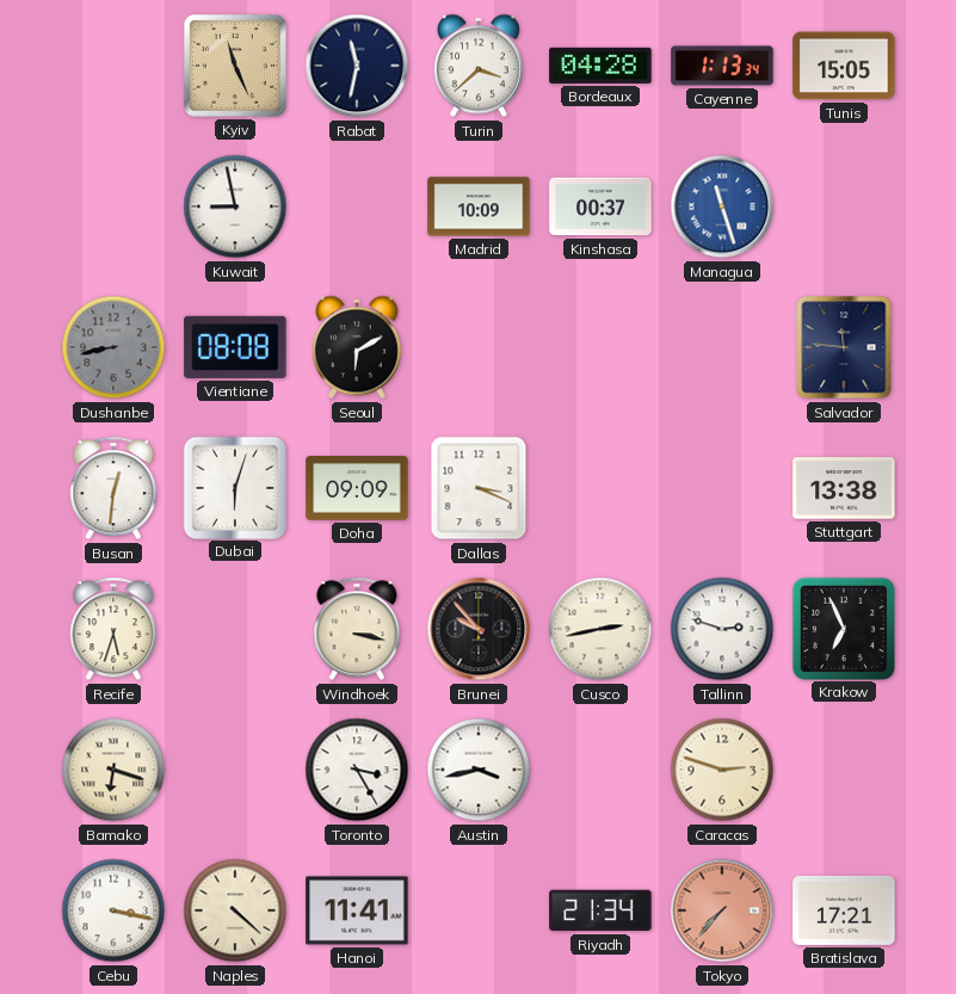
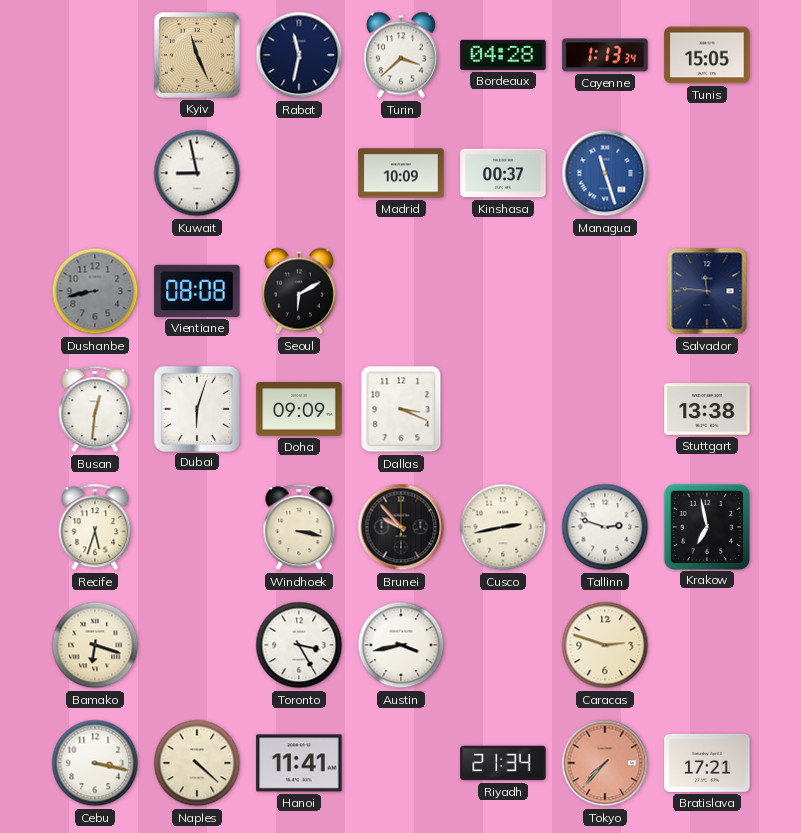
Krakow: 6:56 -> 6:58 (706, 526)
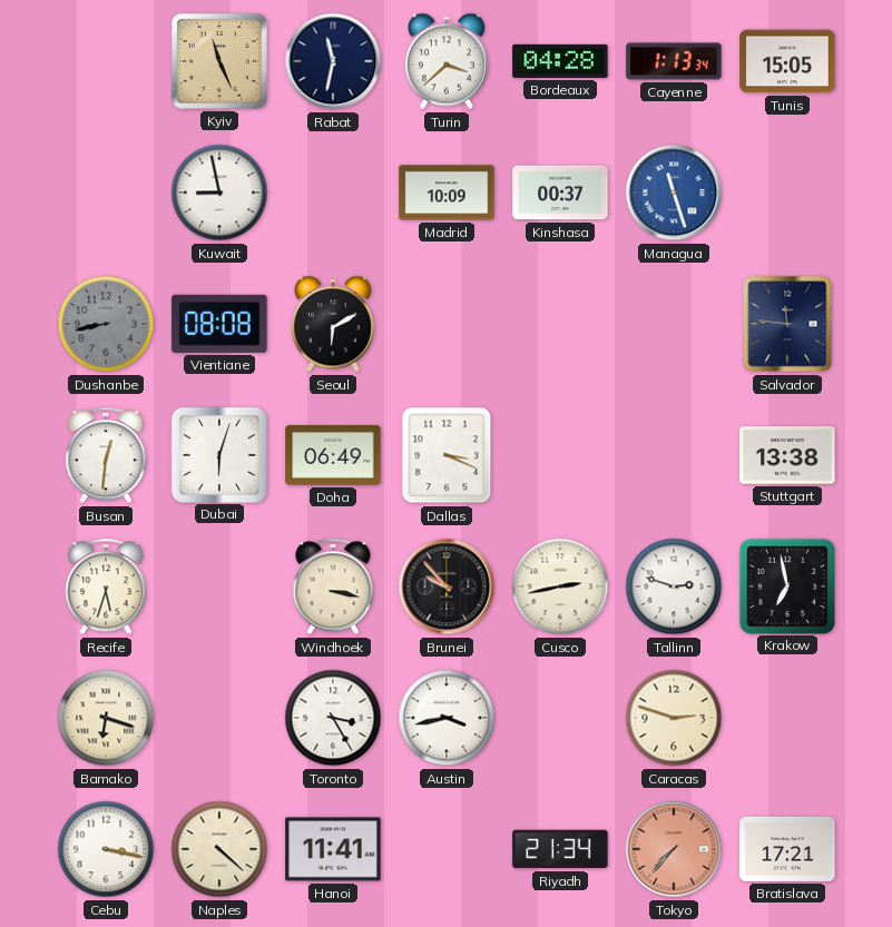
Doha: 09:09 -> 06:49 (333, 455)
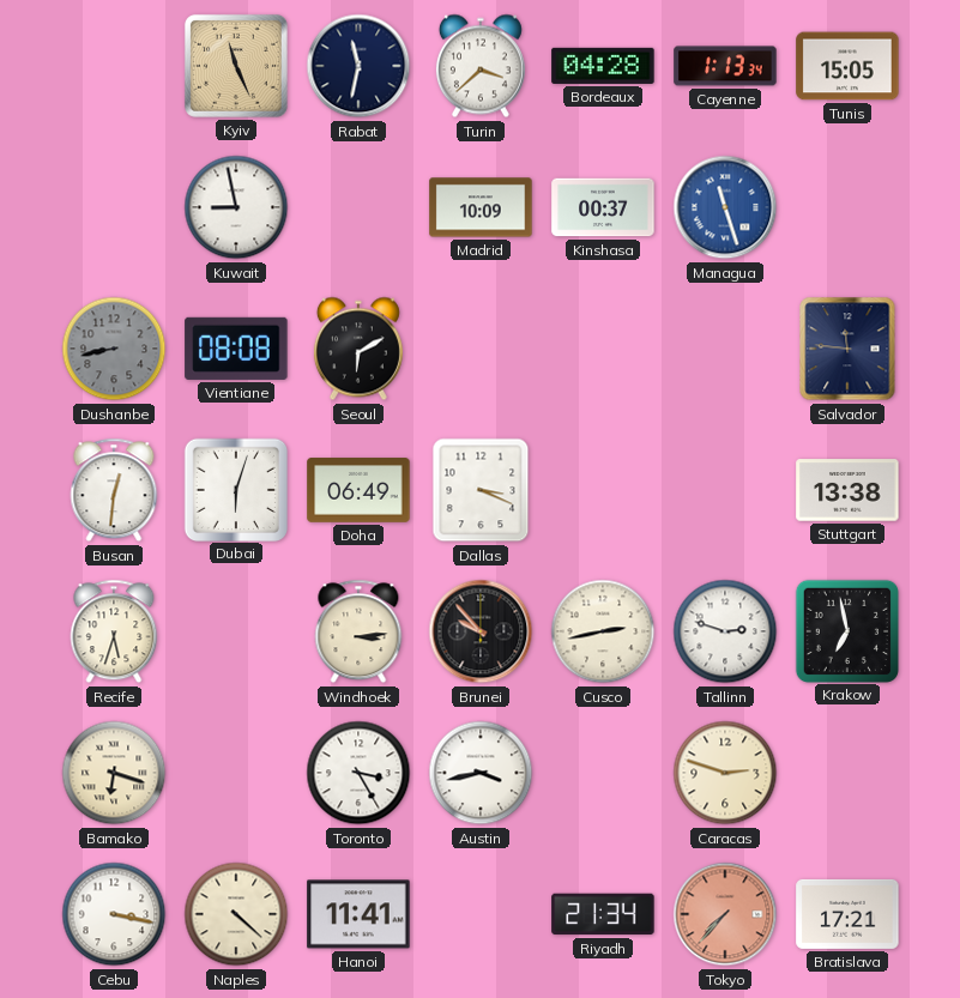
Windhoek: 3:17 -> 3:14 (358, 631)
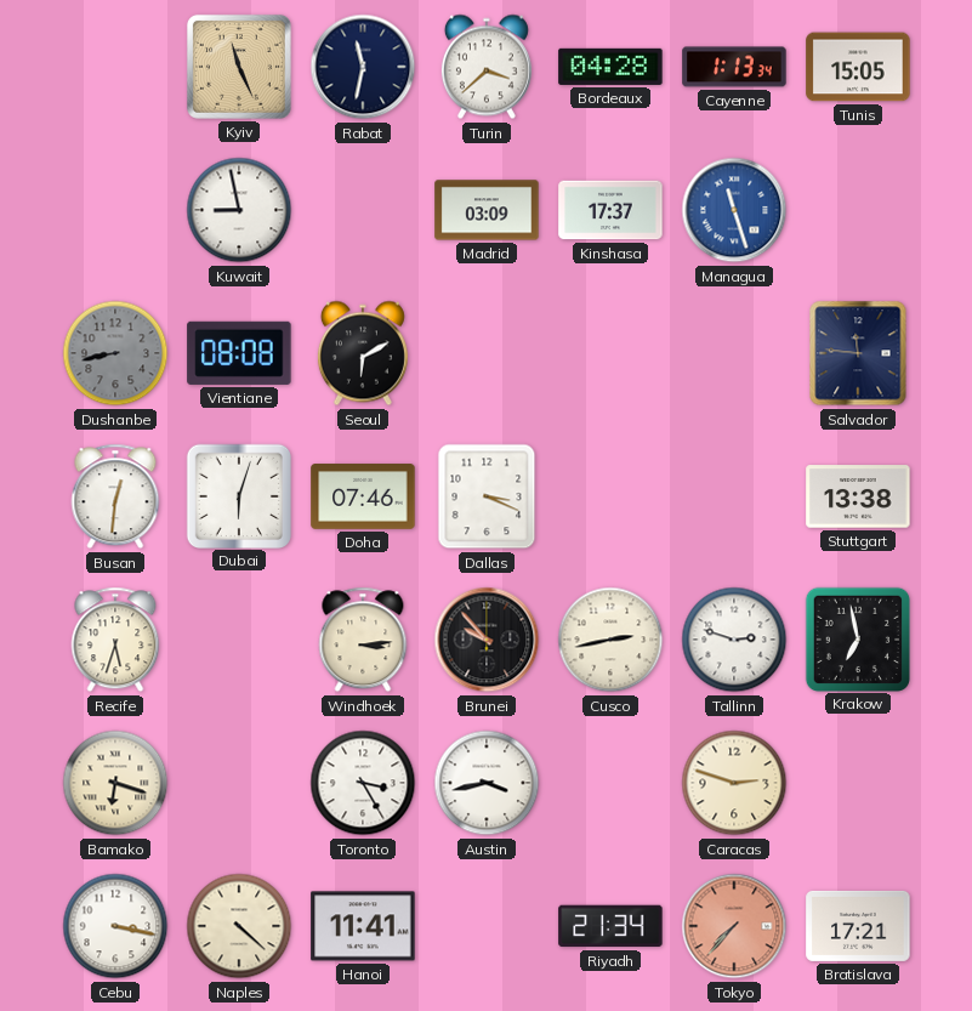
Madrid: 10:09 -> 03:09 (487, 210)
Kinshasa: 00:37 -> 17:37 (610, 210)
Doha: 06:49 -> 07:46 (363, 496)
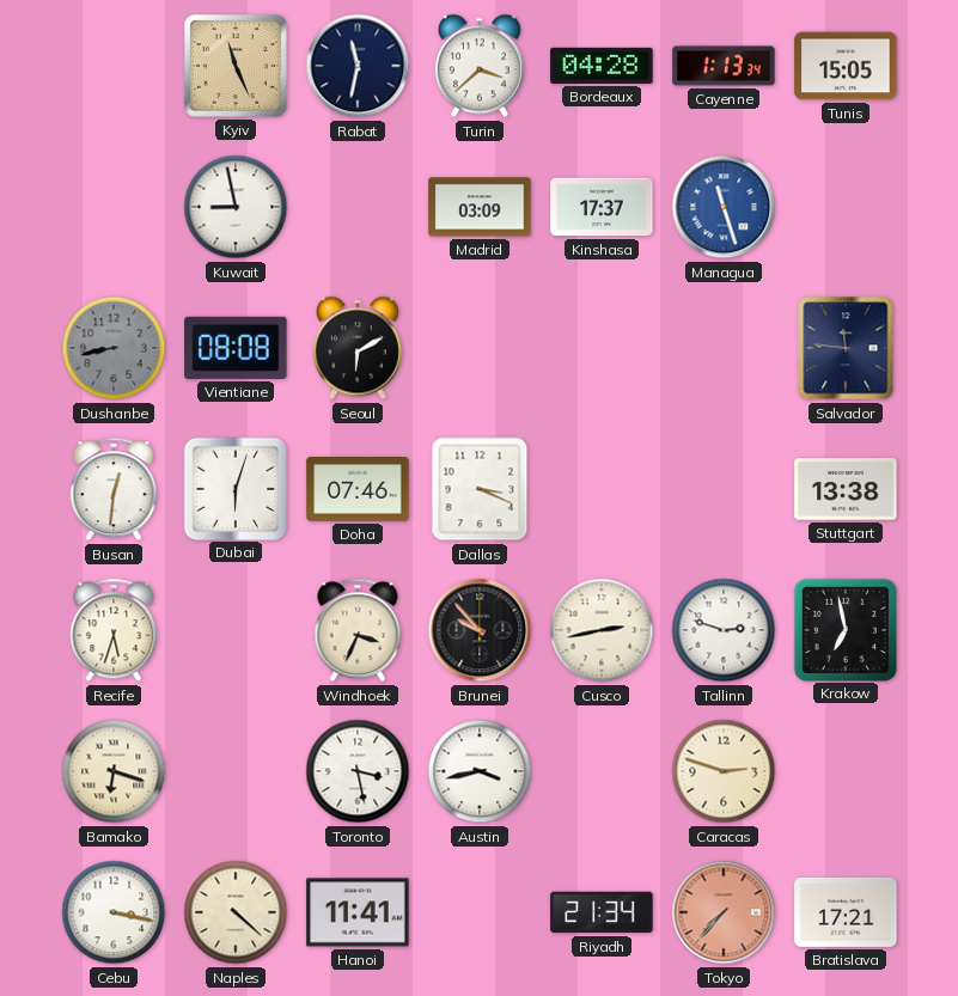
Windhoek: 3:14 -> 3:34 (358, 630)
Toronto: 3:25 -> 3:28 (358, 771)
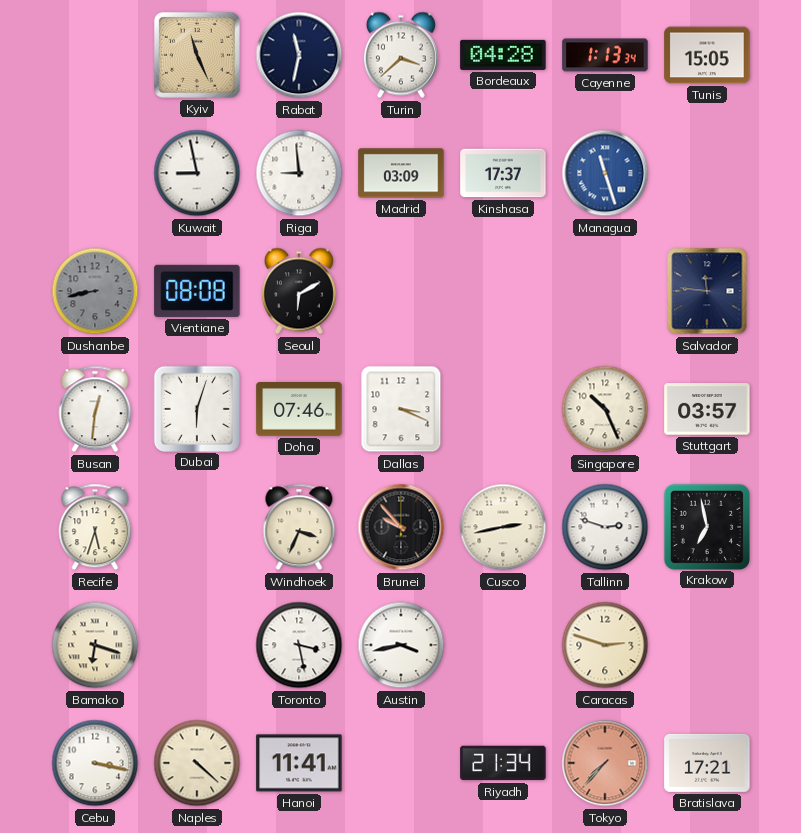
Riga: none -> 8:59 (299, 173)
Singapore: none -> 10:26 (605, 409)
Stuttgart: 13:38 -> 03:57 (707, 409)
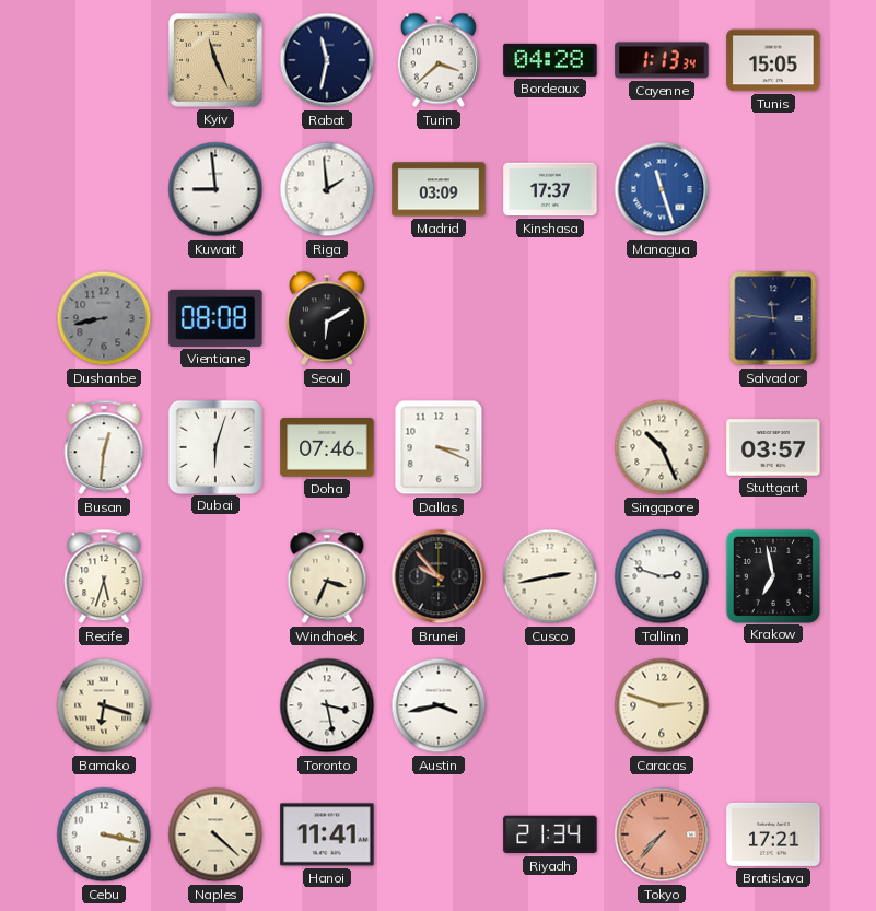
Kuwait: 8:58 -> 8:59 (215, 189)
Riga: 8:59 -> 1:59 (327, 189)
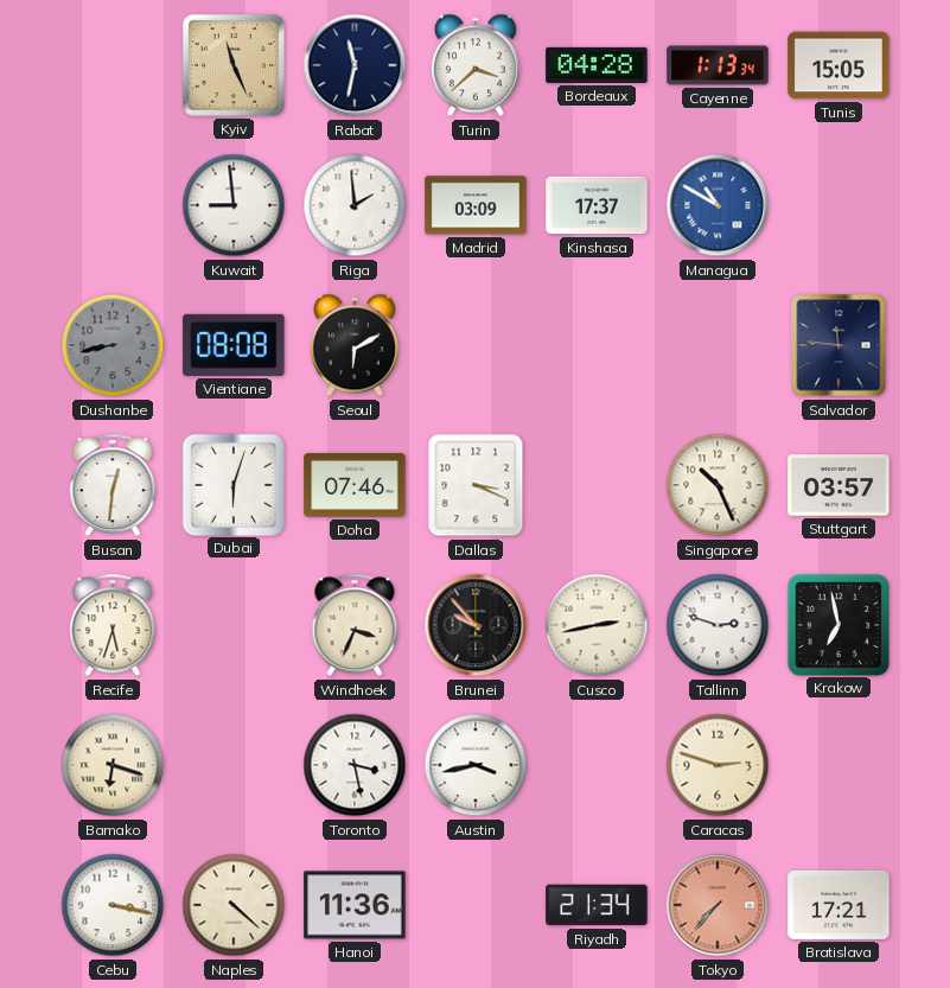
Managua: 11:27 -> 10:50 (718, 205)
Hanoi: 11:41 -> 11:36 (355, 905)
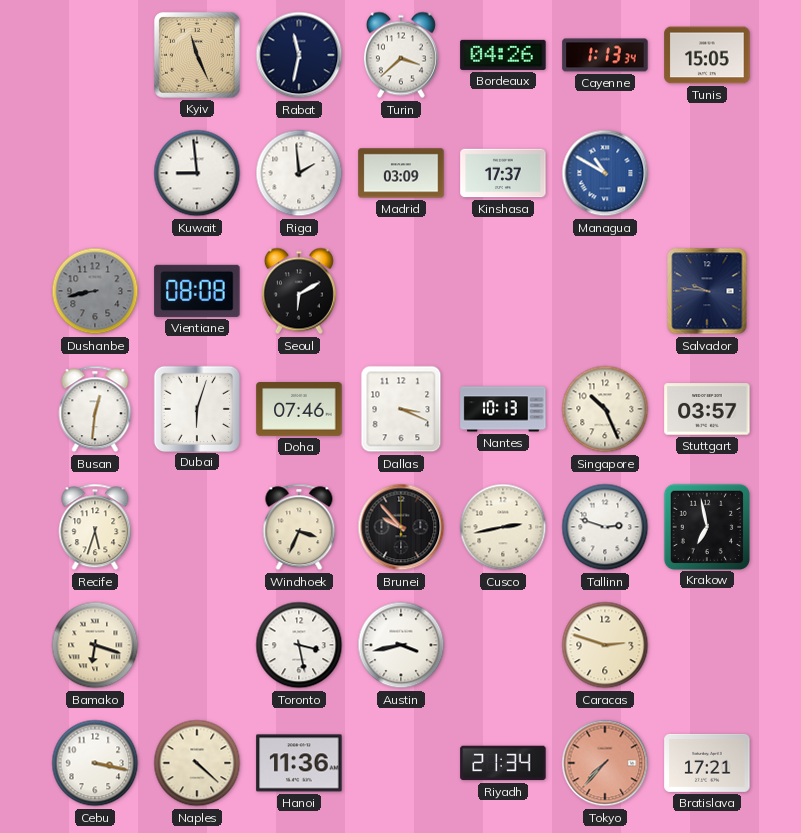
Bordeaux: 04:28 -> 04:26 (503, 55)
Salvador: 11:46 -> 9:46 (707, 291)
Nantes: none -> 10:13 (503, 409)
